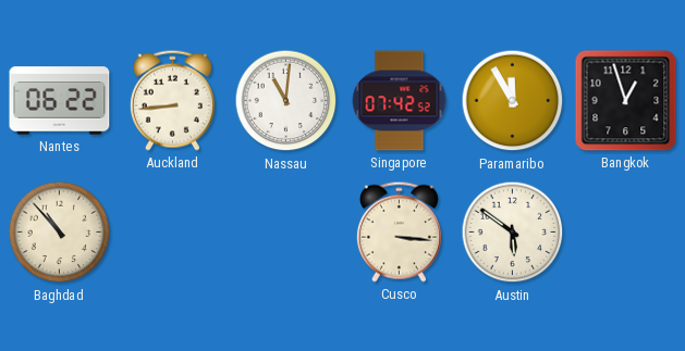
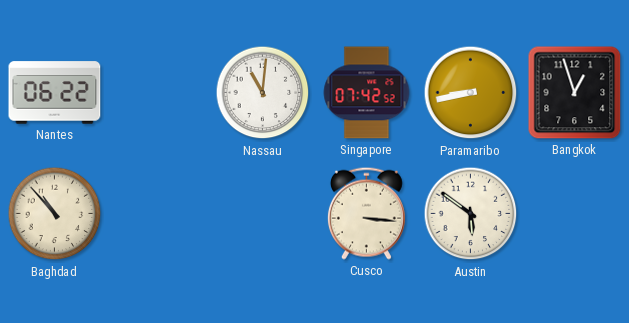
Auckland: 8:44 -> none (172, 100)
Paramaribo: 11:55 -> 8:43 (471, 93)
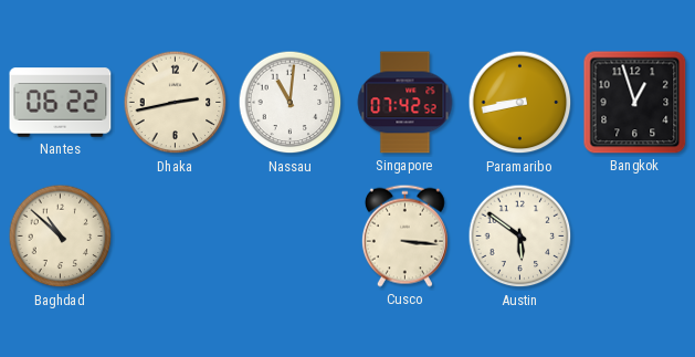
Dhaka: none -> 2:43 (176, 103)
Baghdad: 10:53 -> 10:52 (61, 237)
